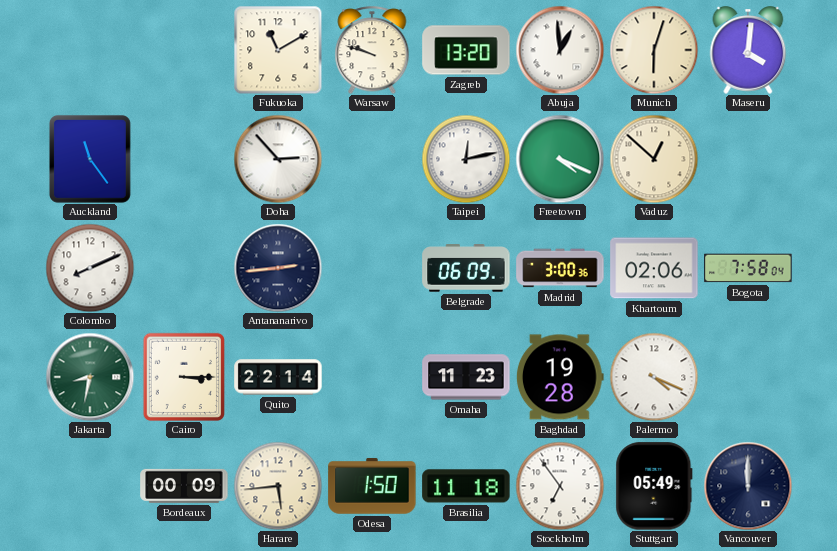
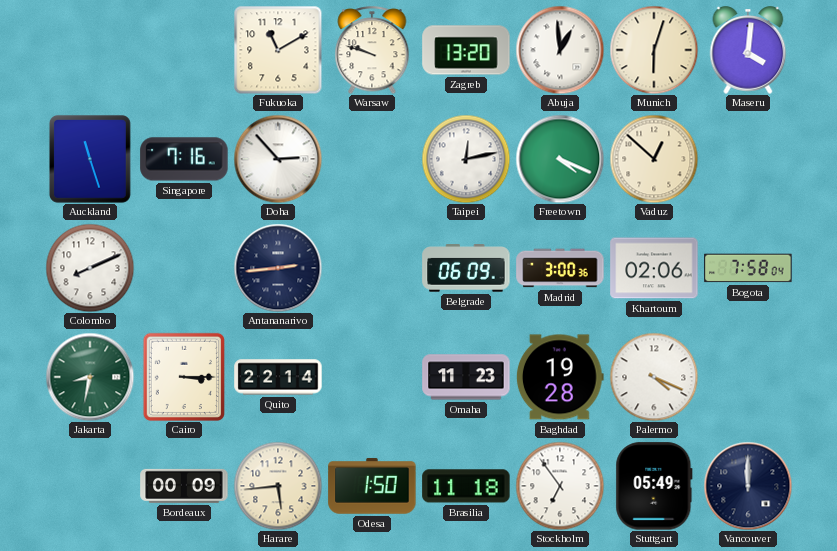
Auckland: 11:24 -> 11:27 (90, 159)
Singapore: none -> 7:16 (184, 159)
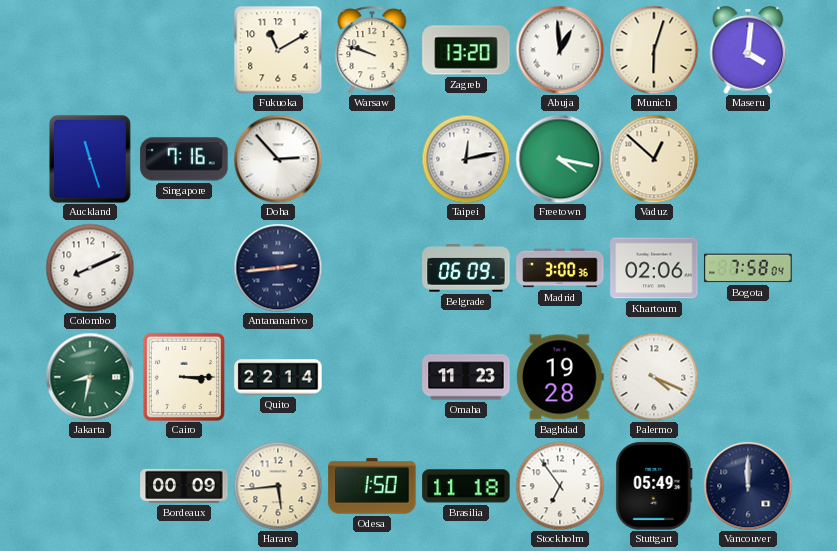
Freetown: 4:19 -> 4:17 (560, 159)
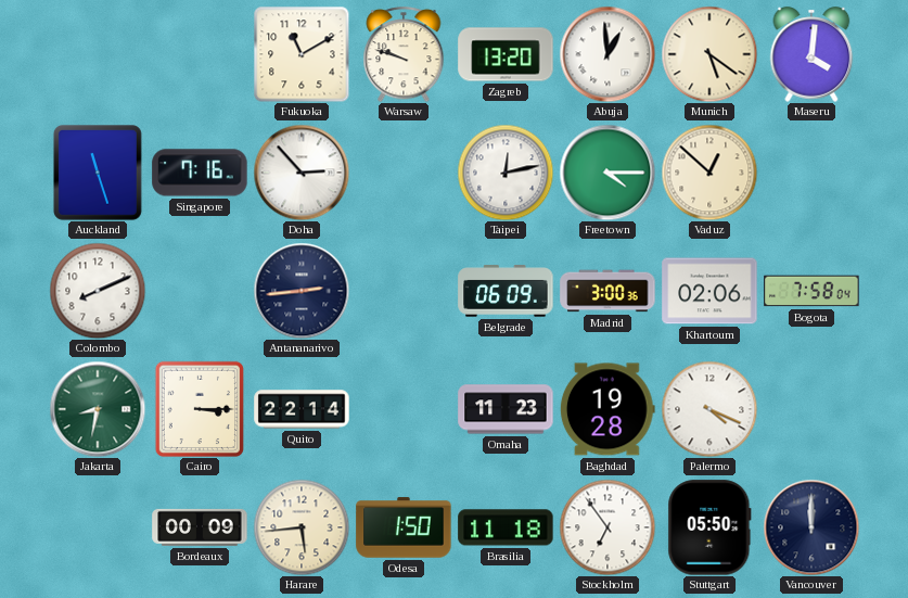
Munich: 6:03 -> 5:21 (709, 54)
Freetown: 4:17 -> 4:15 (608, 173)
Stuttgart: 05:49 -> 05:50 (709, 527)
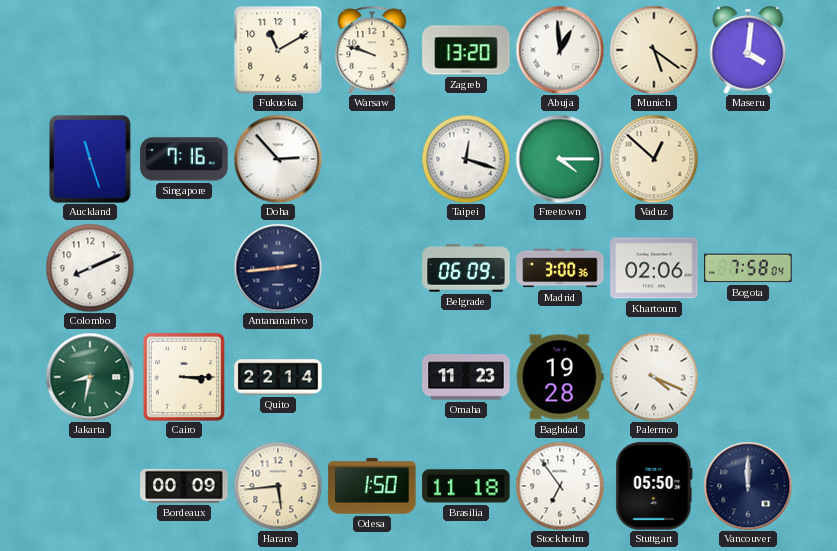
Taipei: 12:13 -> 12:18 (466, 159)
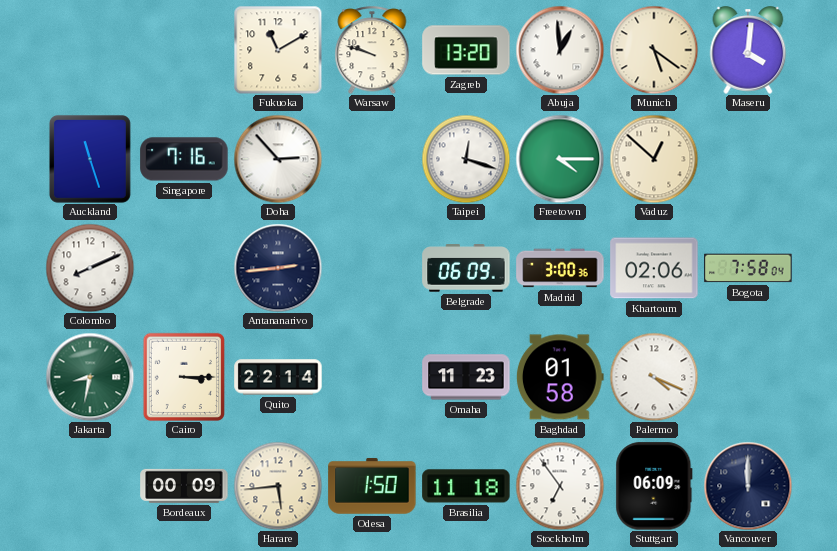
Baghdad: 19:28 -> 01:58 (560, 377)
Stuttgart: 05:50 -> 06:09 (654, 486)
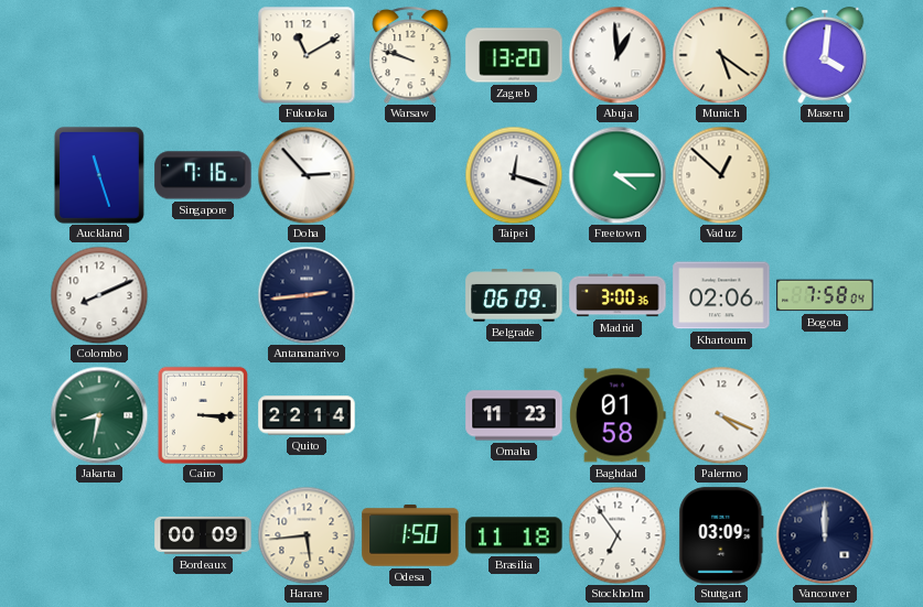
Stuttgart: 06:09 -> 03:09 (721, 535)
